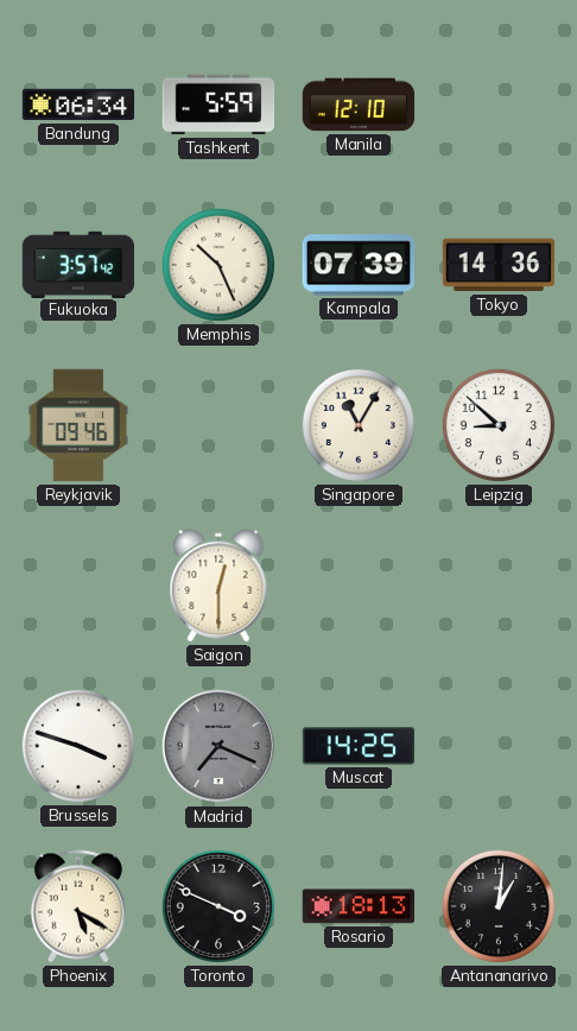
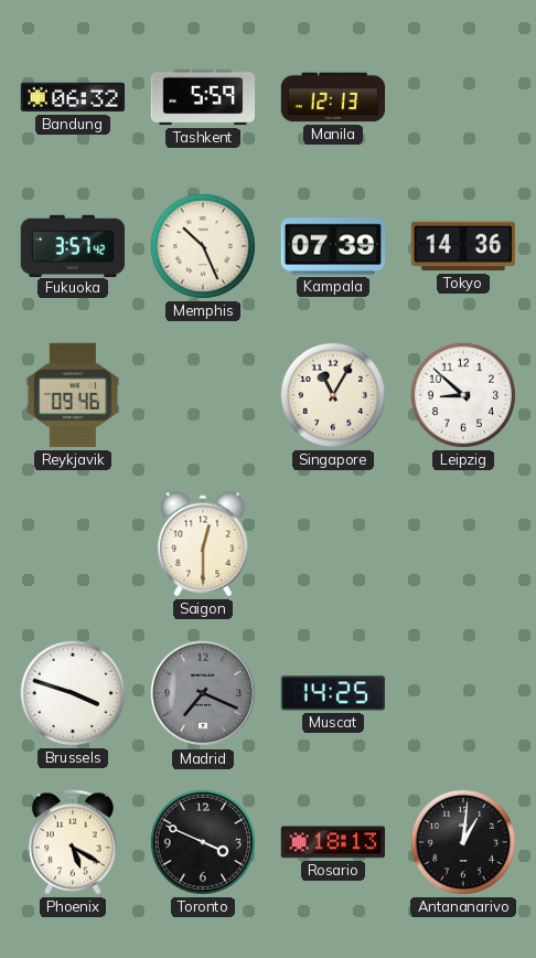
Bandung: 06:34 -> 06:32 (73, 97)
Manila: 12:10 -> 12:13 (333, 97)
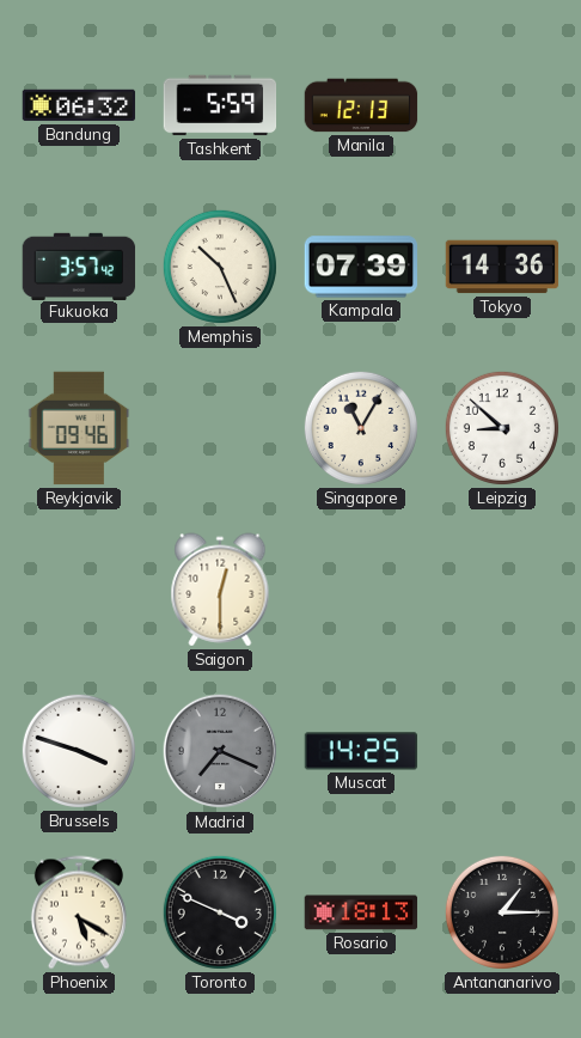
Antananarivo: 1:01 -> 1:15 (502, 912)
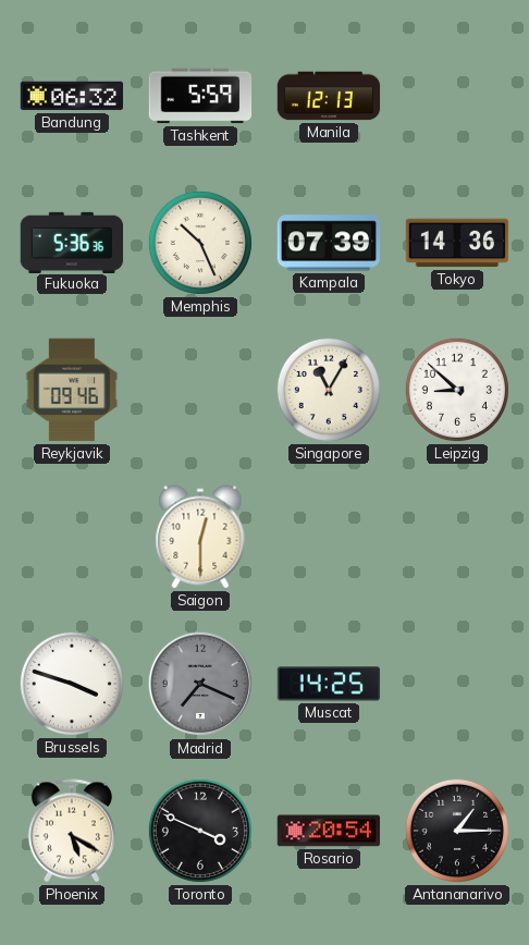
Fukuoka: 3:57 -> 5:36 (72, 242)
Rosario: 18:13 -> 20:54 (329, 831)
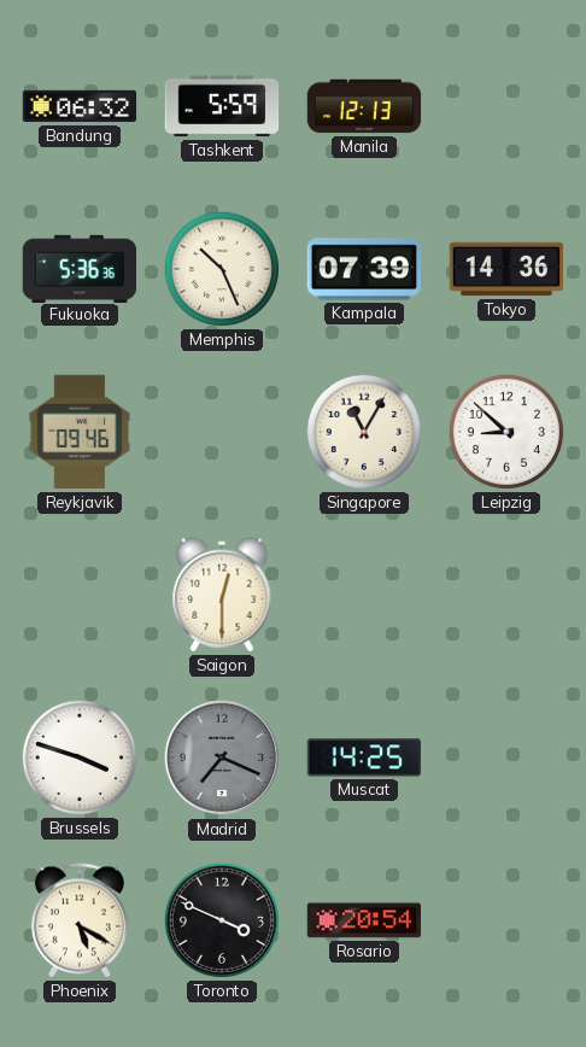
Antananarivo: 1:15 -> none (457, 831)
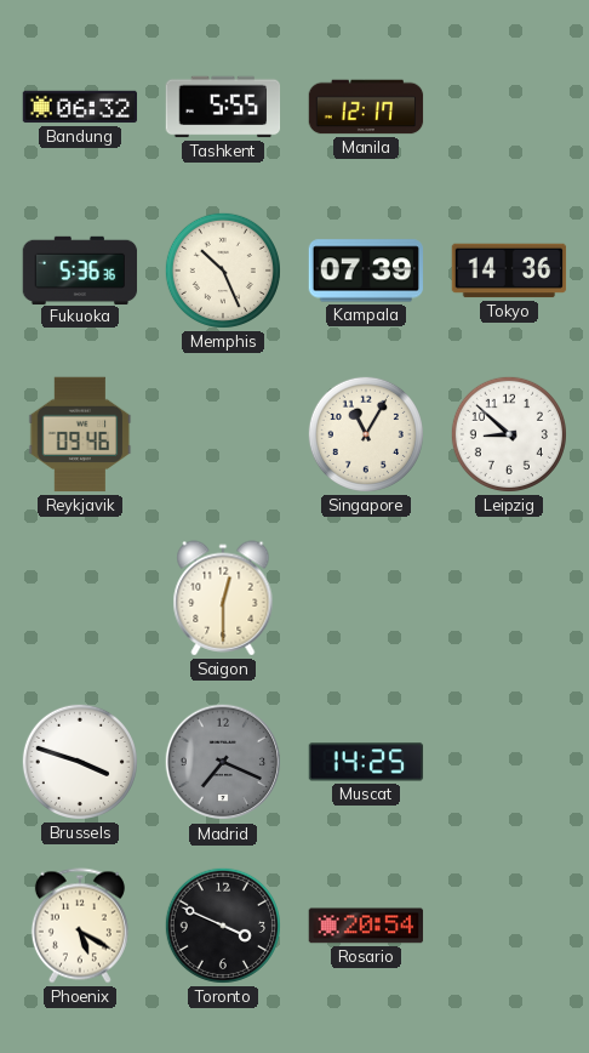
Tashkent: 5:59 -> 5:55 (223, 107)
Manila: 12:13 -> 12:17 (366, 107)
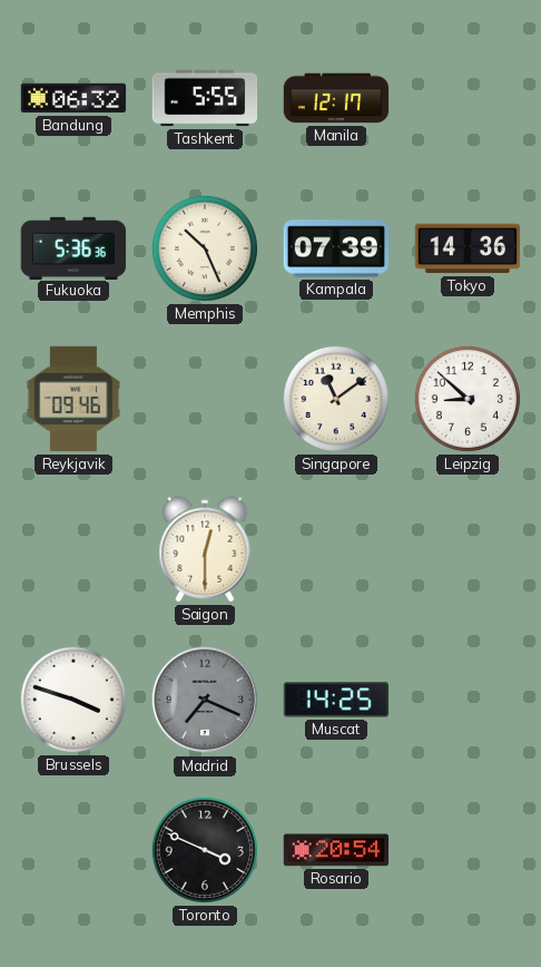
Singapore: 11:05 -> 11:09 (336, 399)
Phoenix: 5:20 -> none (80, 926)
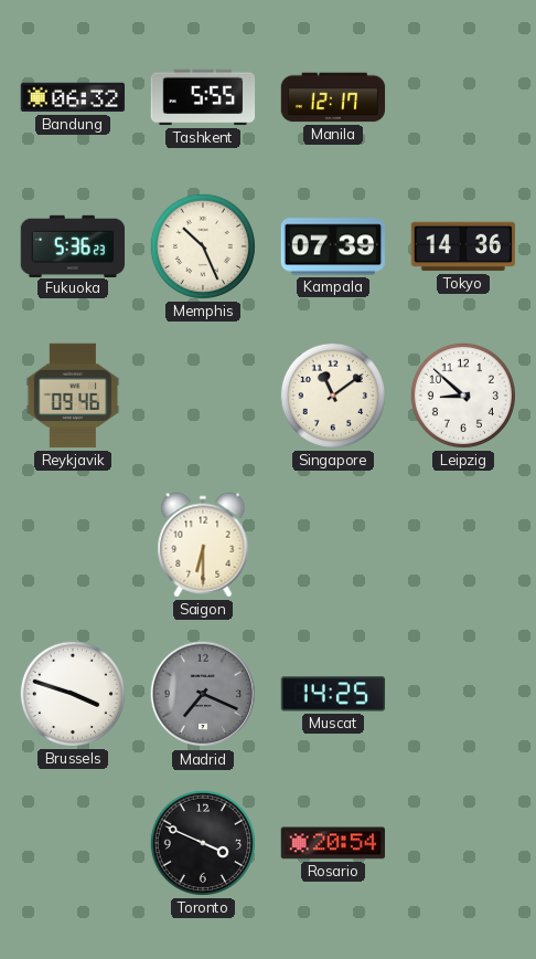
Fukuoka: 5:36:36 -> 5:36:23 (73, 245)
Saigon: 12:30 -> 6:30 (203, 545)
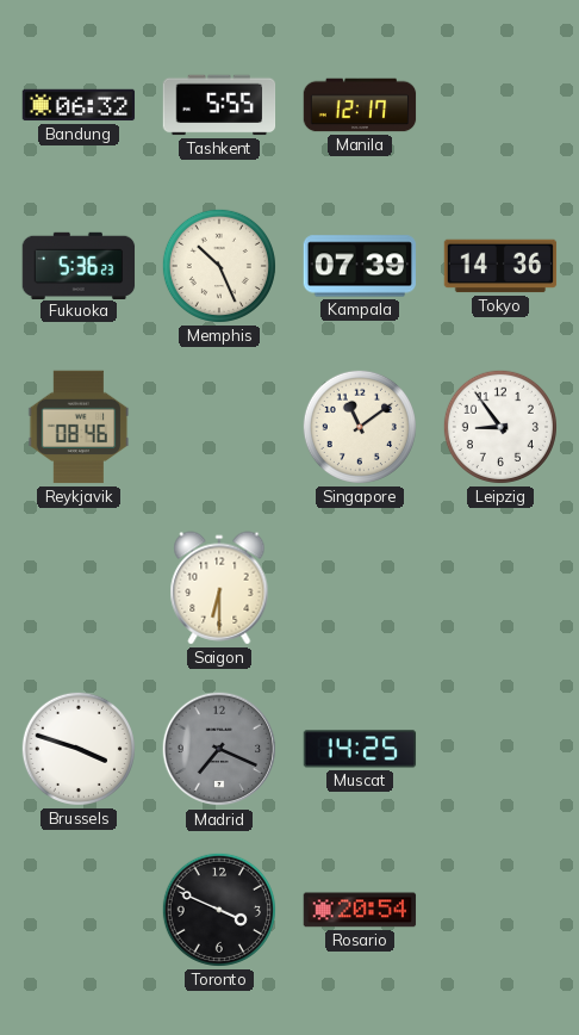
Reykjavik: 09:46 -> 08:46 (79, 427)
Leipzig: 8:52 -> 8:54 (500, 427)
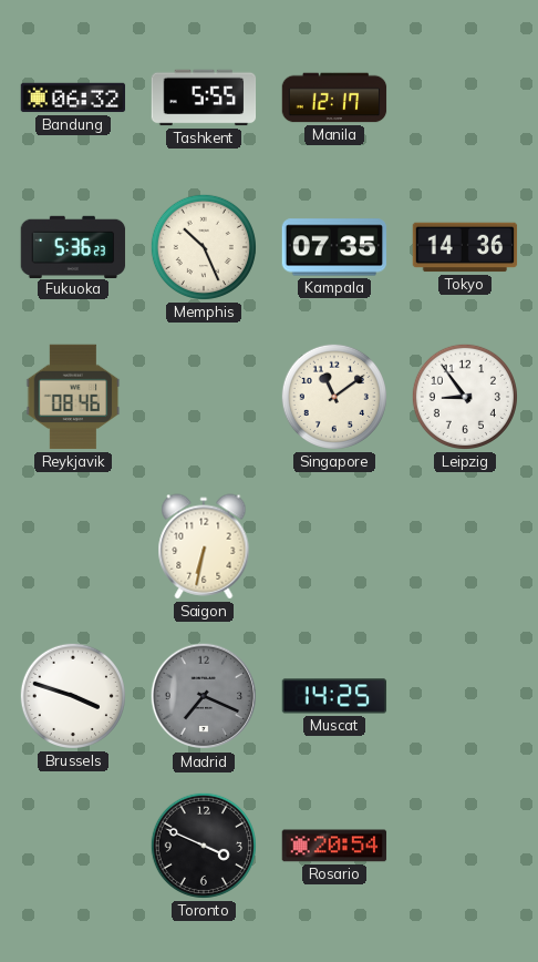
Kampala: 07:39 -> 07:35 (334, 247)
Saigon: 6:30 -> 6:32 (204, 546)
